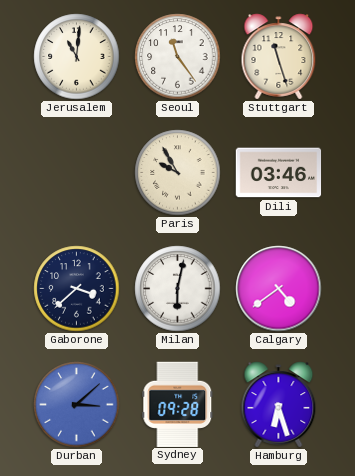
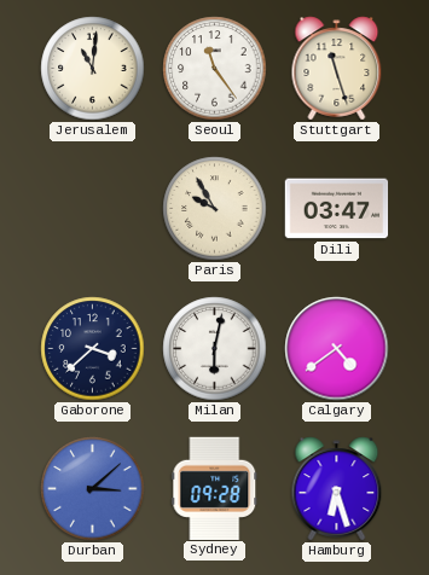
Dili: 03:46 -> 03:47 (337, 209)
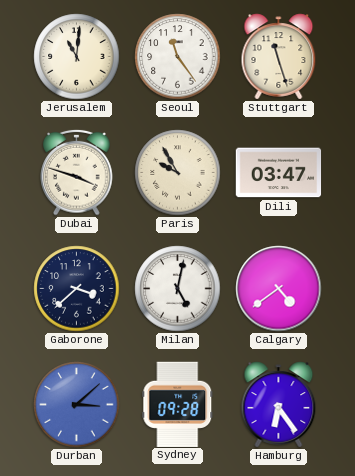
Dubai: none -> 3:48 (77, 172)
Milan: 6:02 -> 5:02 (178, 289)
Hamburg: 6:27 -> 6:24 (279, 405)
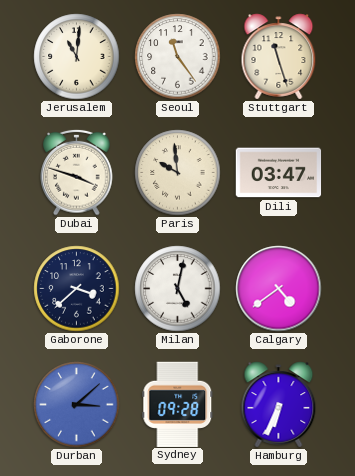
Paris: 9:55 -> 9:59 (178, 173)
Hamburg: 6:24 -> 6:34 (279, 405)
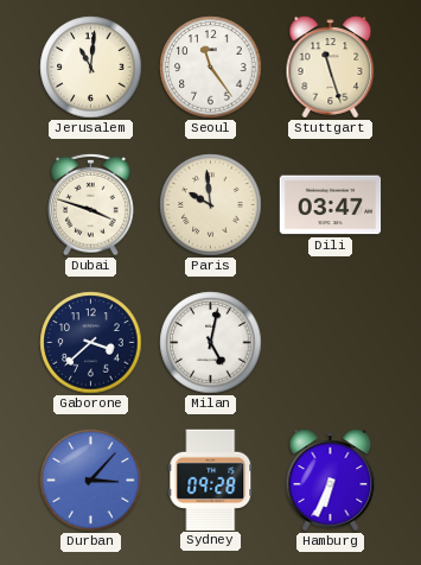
Calgary: 4:39 -> none (279, 289)
Durban: 3:08 -> 3:07 (91, 481)
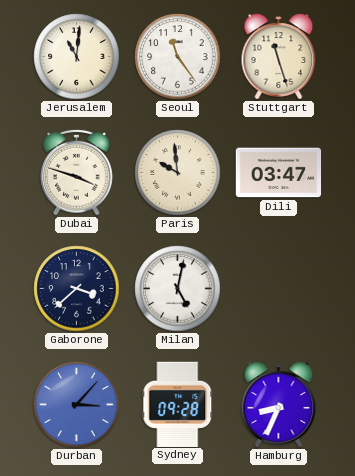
Hamburg: 6:34 -> 8:34 (279, 405)
